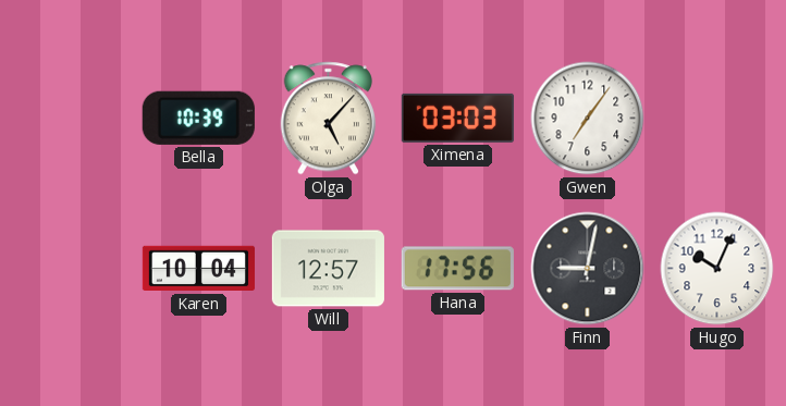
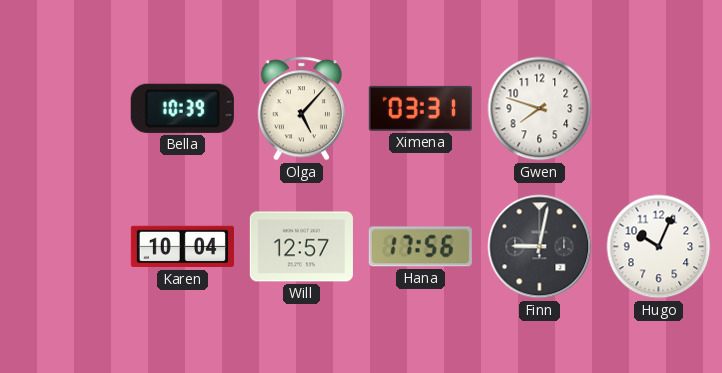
Ximena: 03:03 -> 03:31 (420, 108)
Gwen: 7:06 -> 7:48 (540, 109)
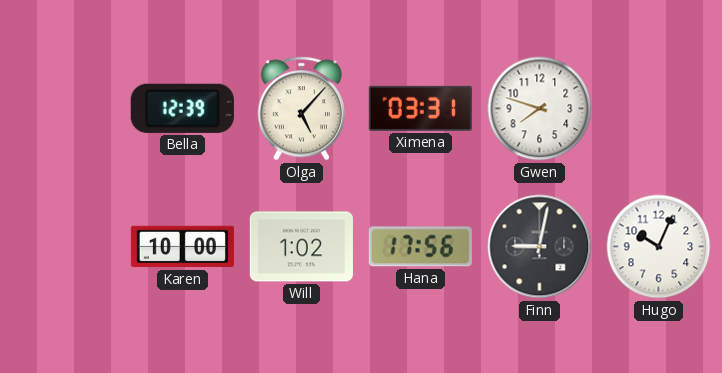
Bella: 10:39 -> 12:39 (182, 108)
Karen: 10:04 -> 10:00 (182, 247)
Will: 12:57 -> 1:02 (301, 247)
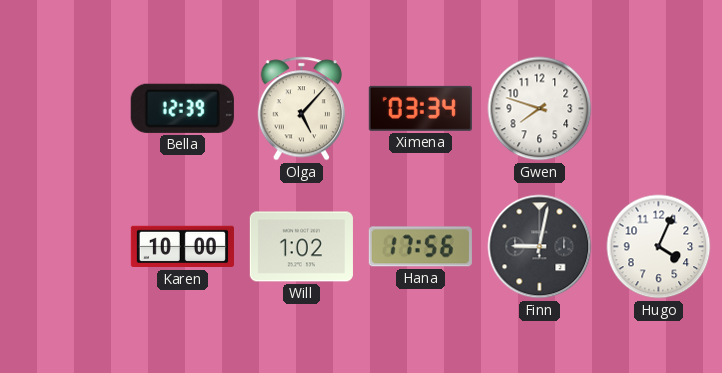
Ximena: 03:31 -> 03:34 (420, 108)
Hugo: 10:04 -> 4:04 (659, 247)
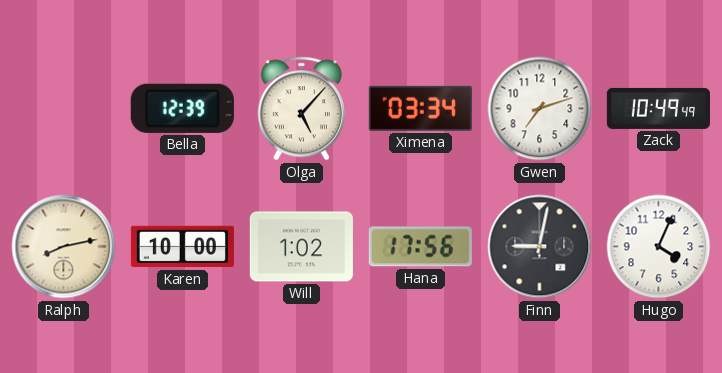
Gwen: 7:48 -> 7:12 (540, 109)
Zack: none -> 10:49 (658, 108)
Ralph: none -> 8:13 (64, 247)
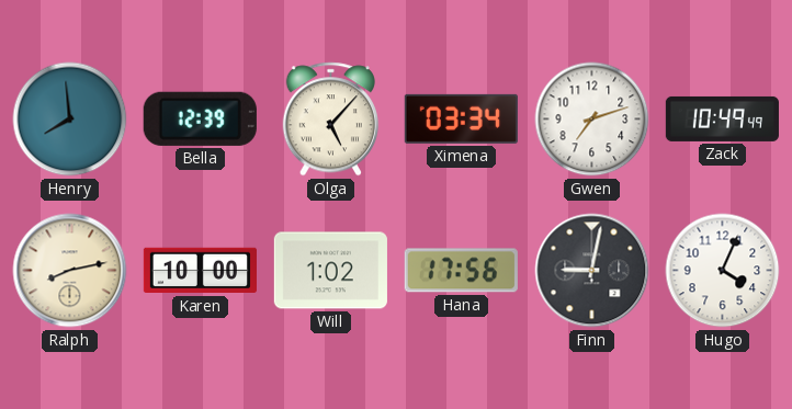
Henry: none -> 7:59 (70, 120)
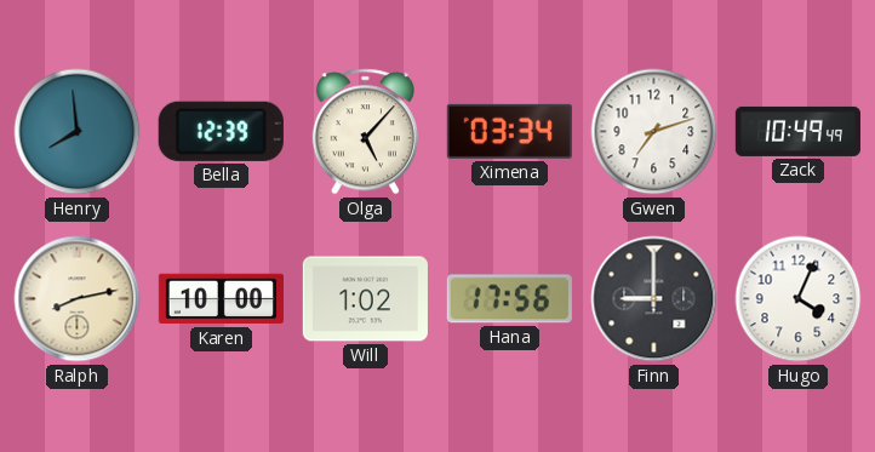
Finn: 9:02 -> 9:00 (654, 299)
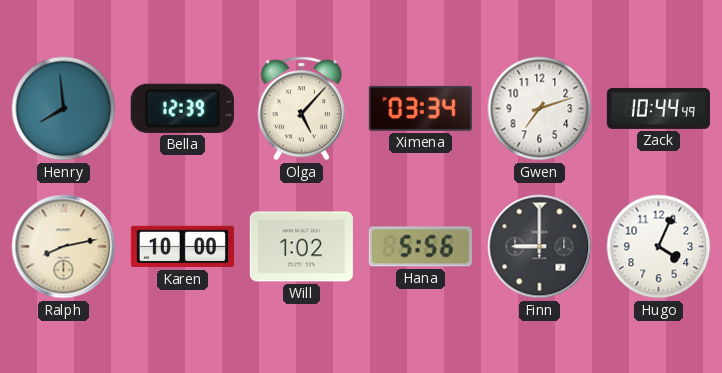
Zack: 10:49 -> 10:44 (658, 108)
Hana: 17:56 -> 5:56 (420, 247)
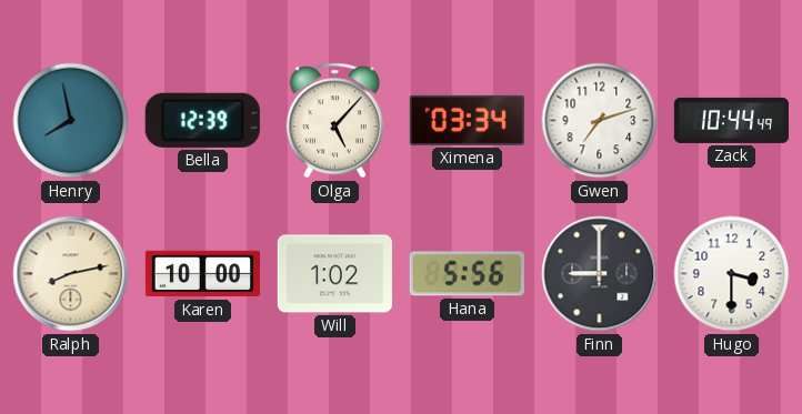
Henry: 7:59 -> 7:58 (71, 121)
Hugo: 4:04 -> 3:30 (732, 274)
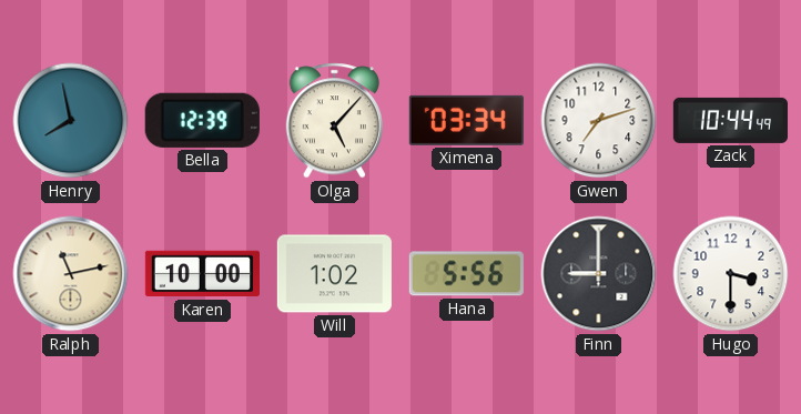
Ralph: 8:13 -> 11:13 (71, 274)
